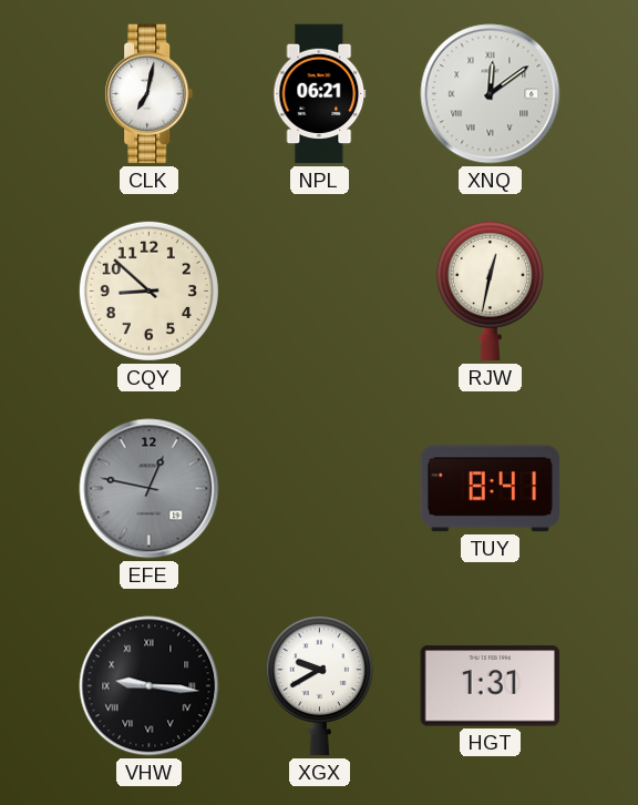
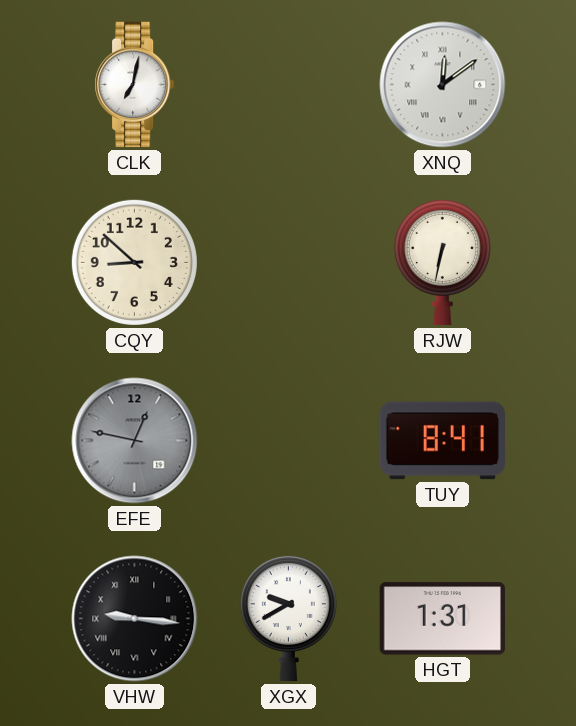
NPL: 06:21 -> none (320, 94)
RJW: 12:32 -> 6:32 (442, 262)
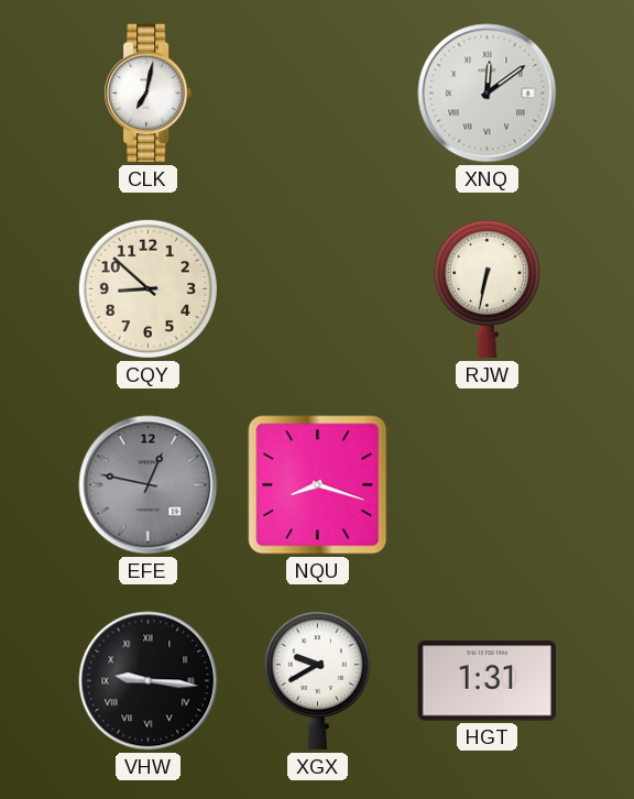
NQU: none -> 8:18 (318, 485)
TUY: 8:41 -> none (443, 441)
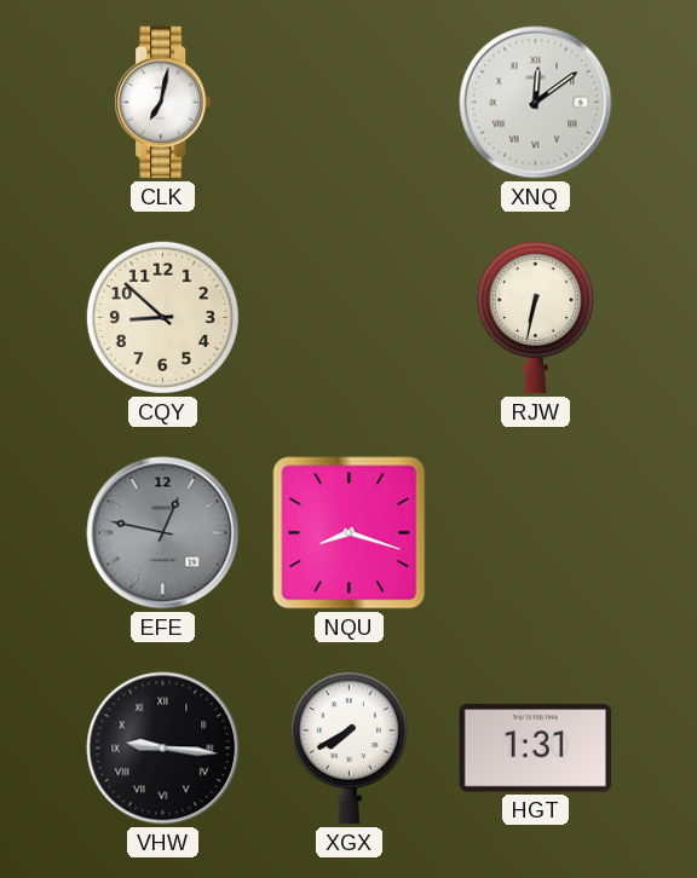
XGX: 9:40 -> 7:40 (348, 747)
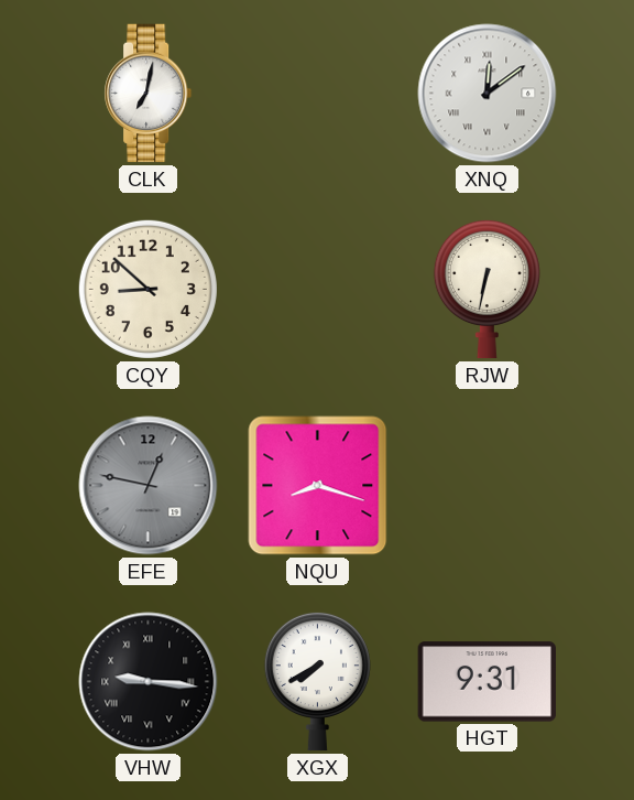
HGT: 1:31 -> 9:31 (488, 682)
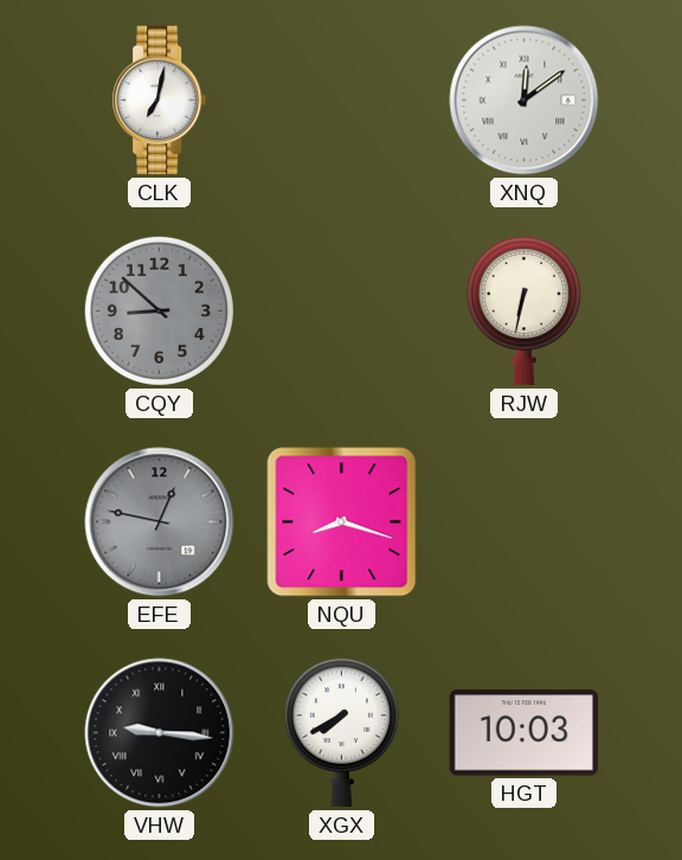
CQY dial: cream -> grey (159, 310)
HGT: 9:31 -> 10:03 (525, 733)
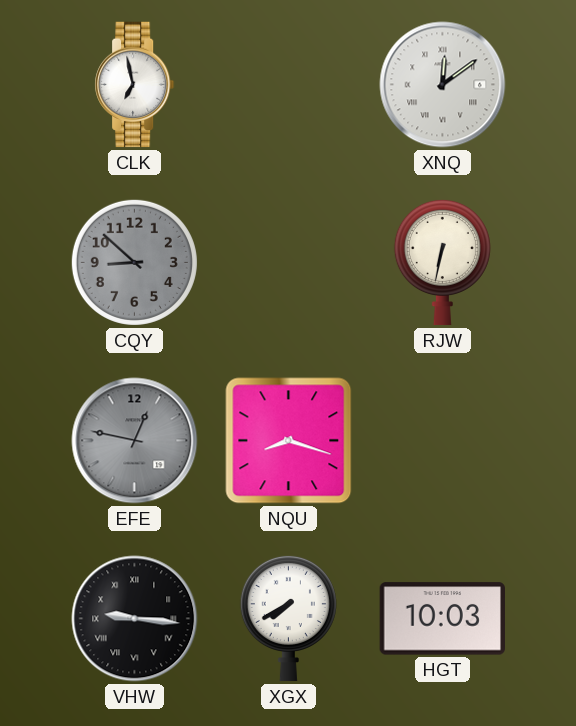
CLK: 7:02 -> 6:58 (135, 85)
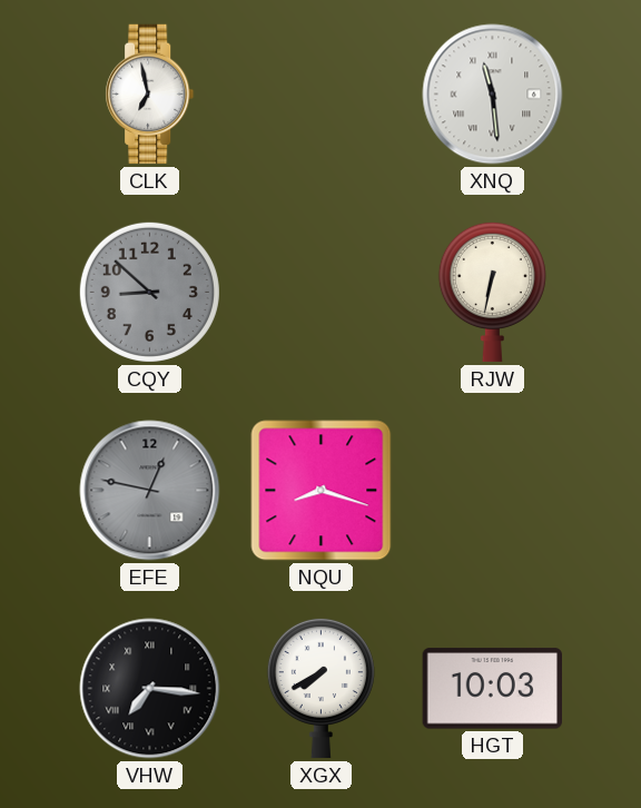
XNQ: 12:09 -> 11:29 (493, 95)
VHW: 9:16 -> 7:16 (150, 689)
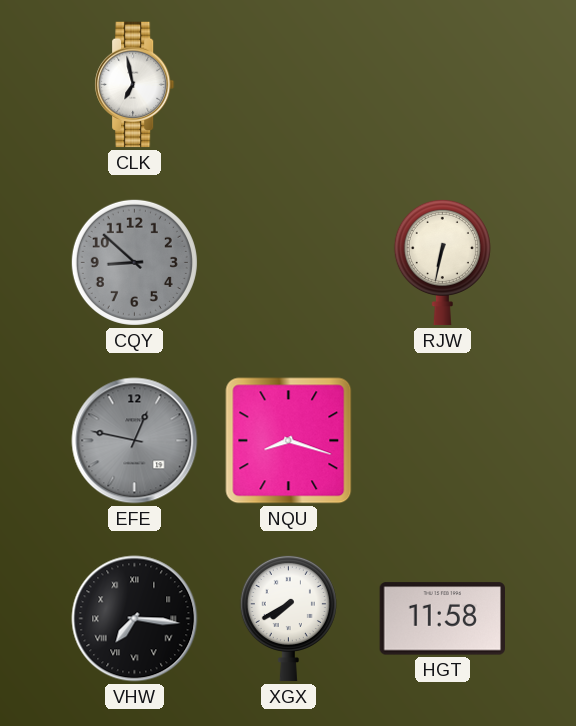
XNQ: 11:29 -> none (493, 95)
HGT: 10:03 -> 11:58 (443, 619)
